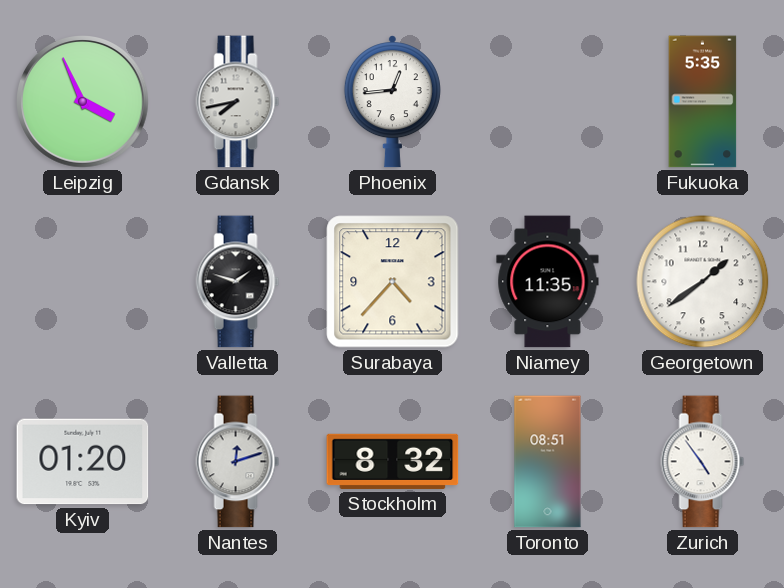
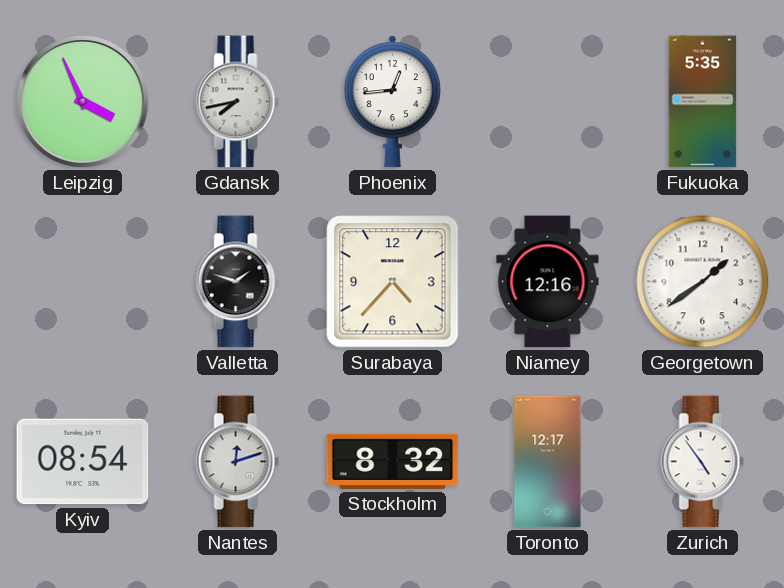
Niamey: 11:35 -> 12:16 (548, 282)
Kyiv: 01:20 -> 08:54 (83, 462)
Toronto: 08:51 -> 12:17 (548, 462)
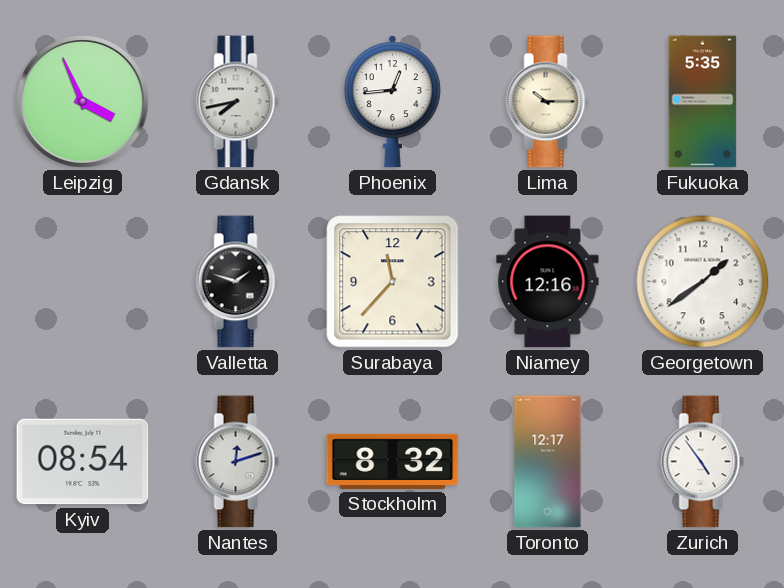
Lima: none -> 10:15 (548, 102)
Surabaya: 4:37 -> 11:37 (393, 282)
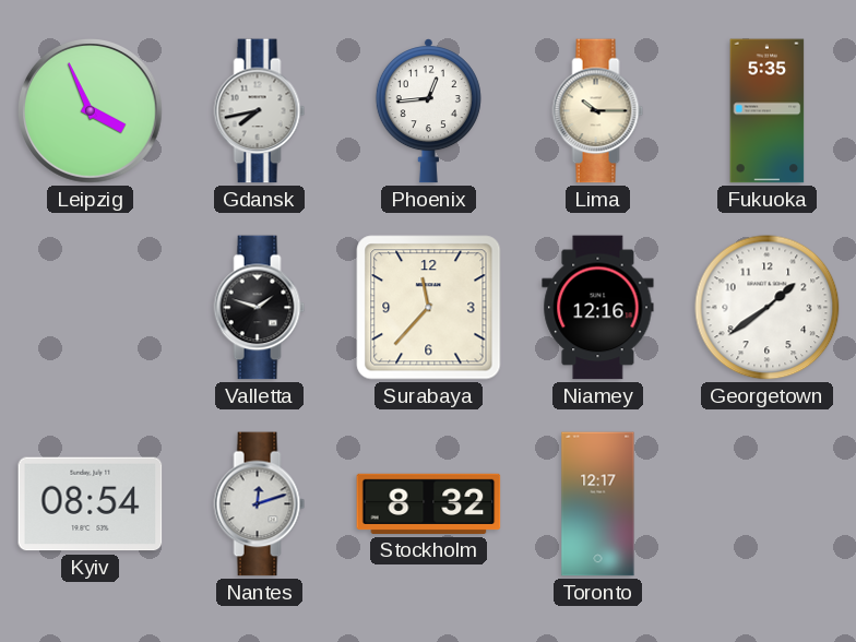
Zurich: 4:54 -> none (703, 462)
